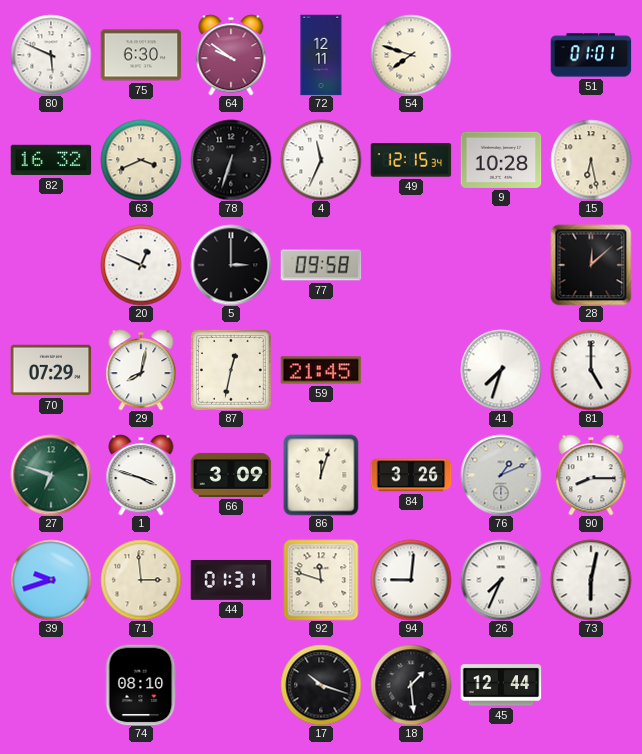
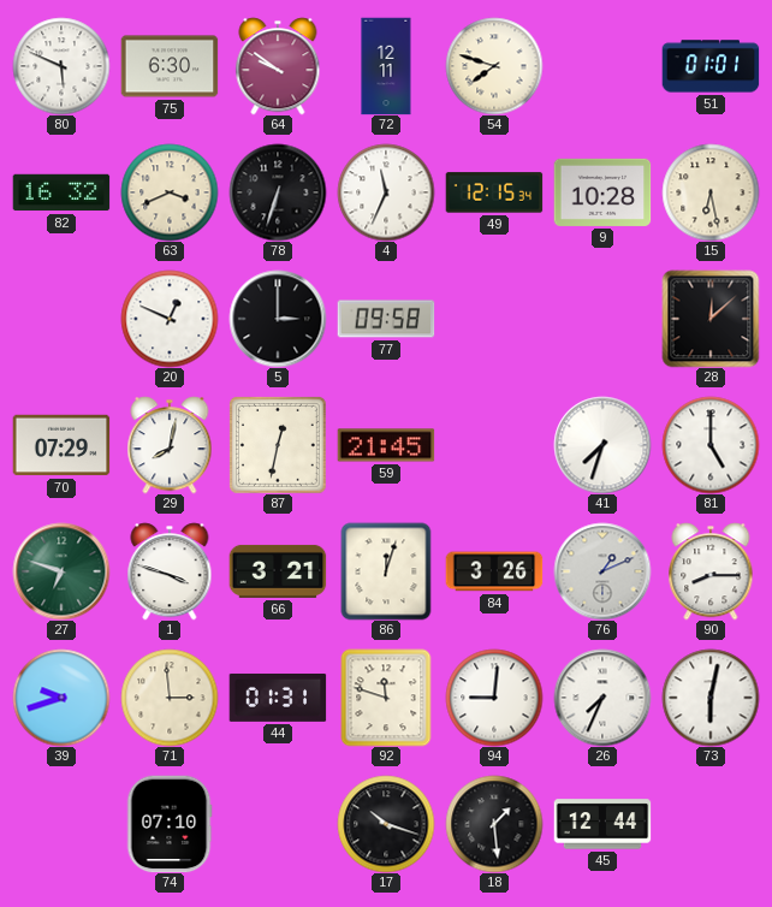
66: 3:09 -> 3:21 (278, 571)
74: 08:10 -> 07:10 (170, 824)
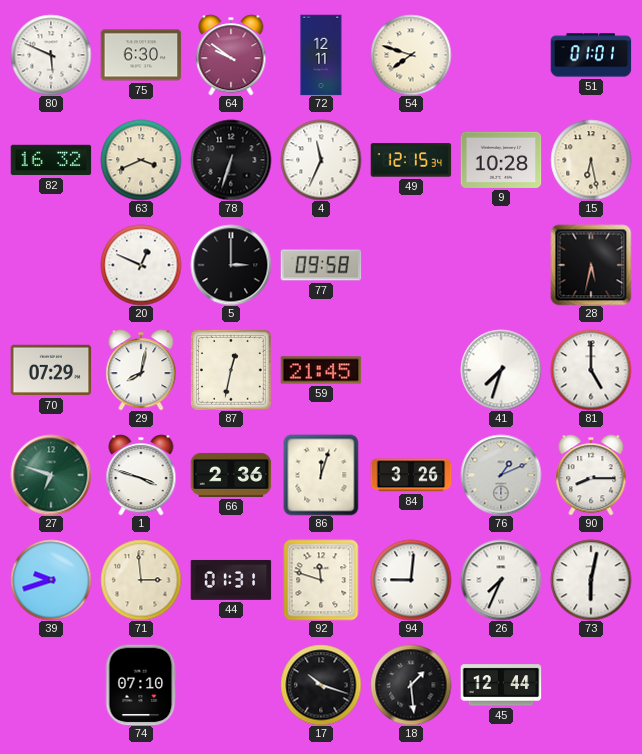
28: 12:08 -> 5:32 (591, 265)
66: 3:21 -> 2:36 (231, 475)
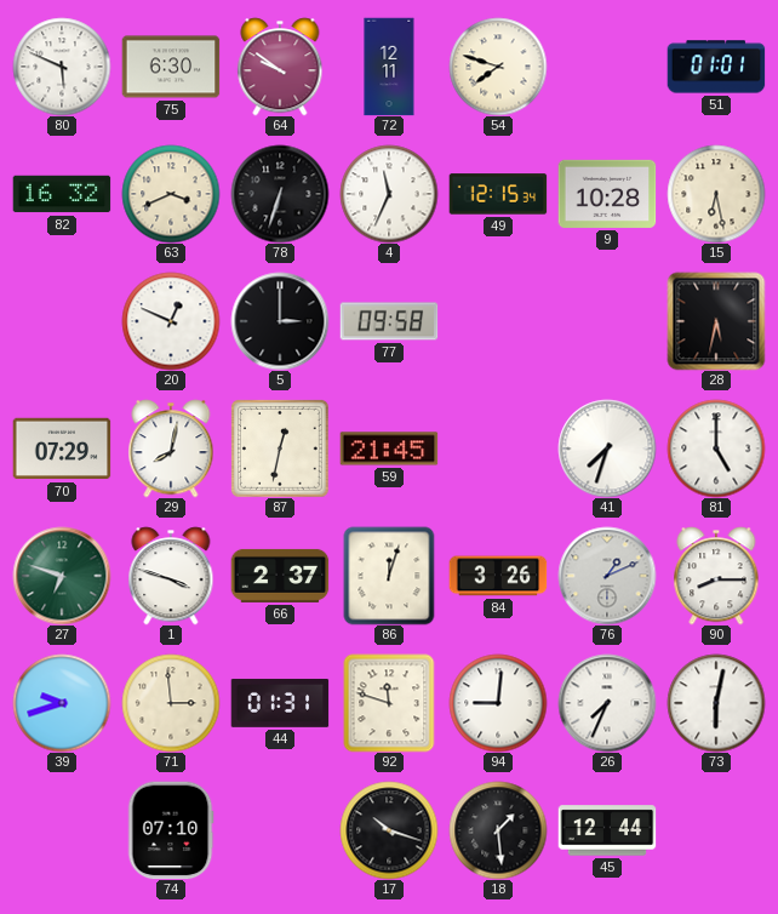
66: 2:36 -> 2:37 (280, 576)
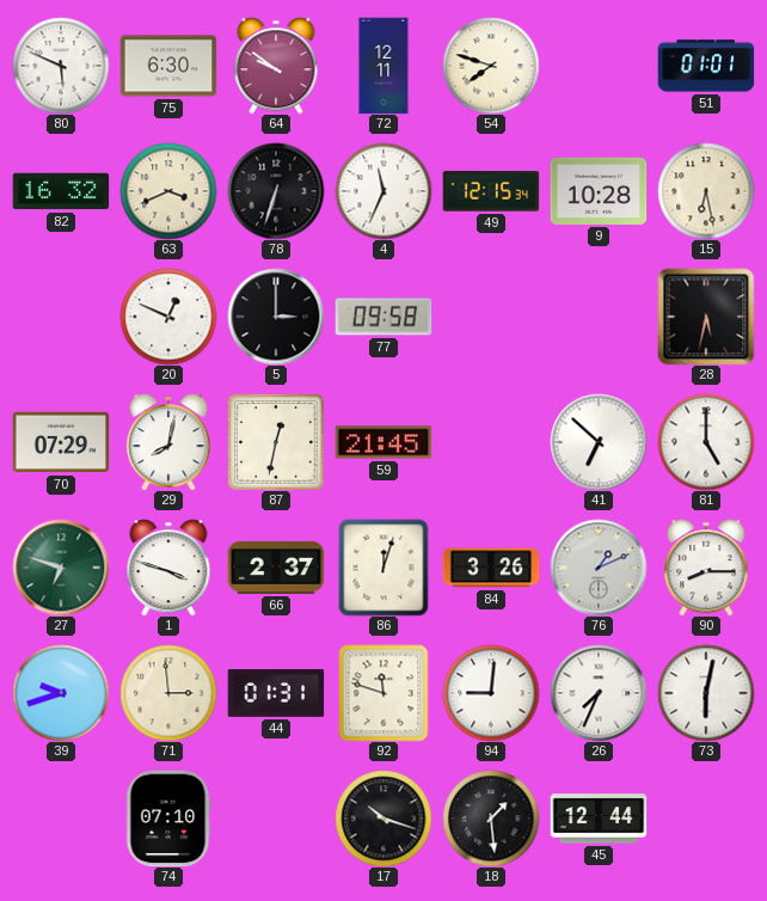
41: 7:33 -> 6:52 (599, 442)
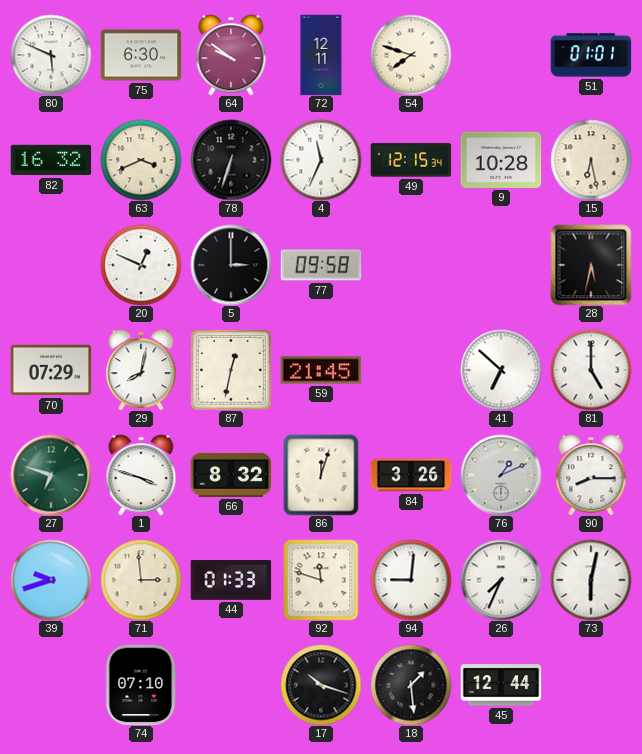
66: 2:37 -> 8:32 (231, 475)
44: 01:31 -> 01:33 (231, 580)
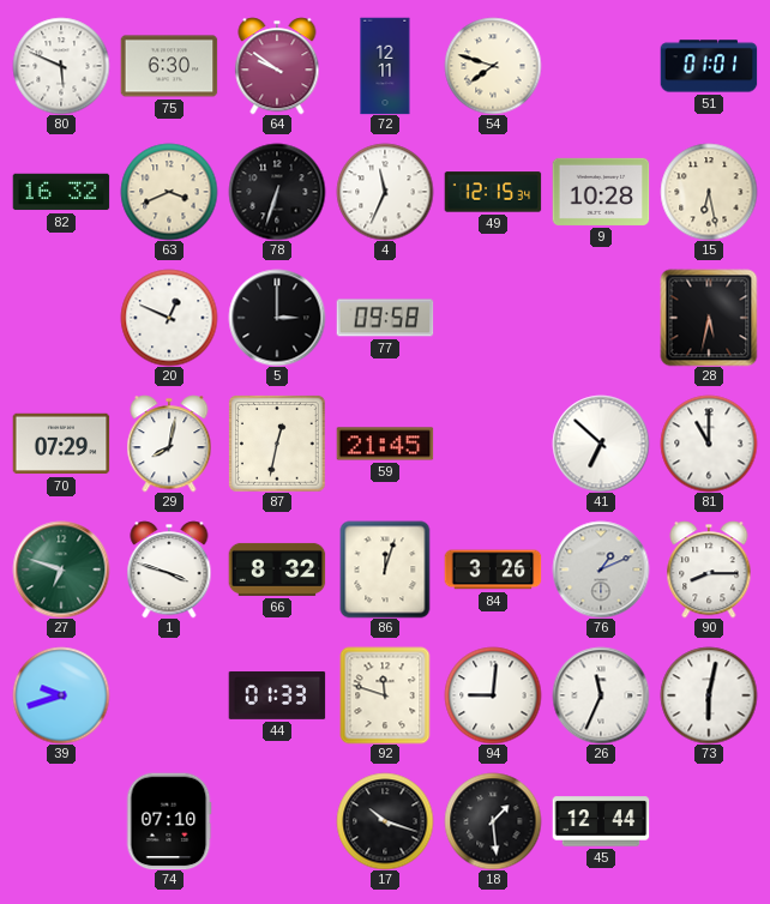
81: 5:00 -> 11:00 (709, 444)
71: 2:59 -> none (141, 580)
26: 7:34 -> 11:34 (601, 695)
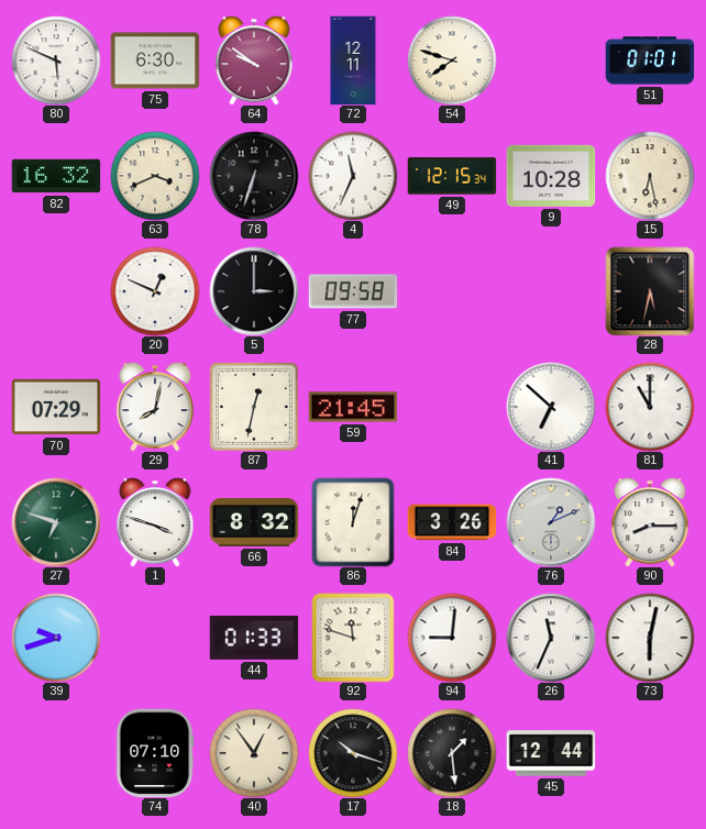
40: none -> 12:54 (254, 753)
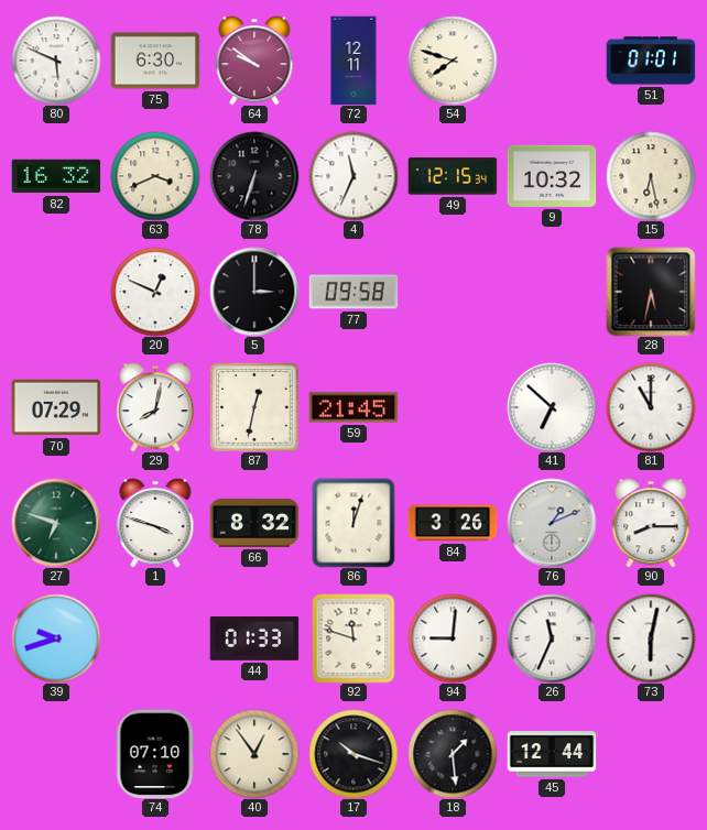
9: 10:28 -> 10:32 (552, 176)
